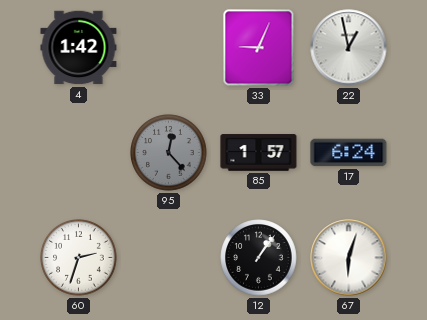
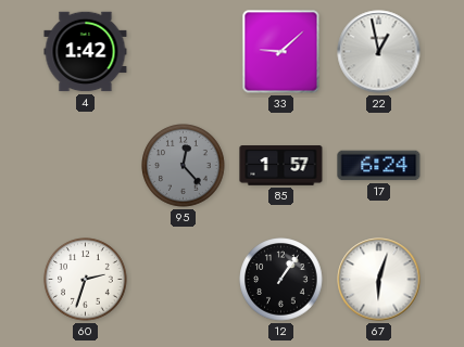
33: 9:04 -> 9:08 (281, 52)
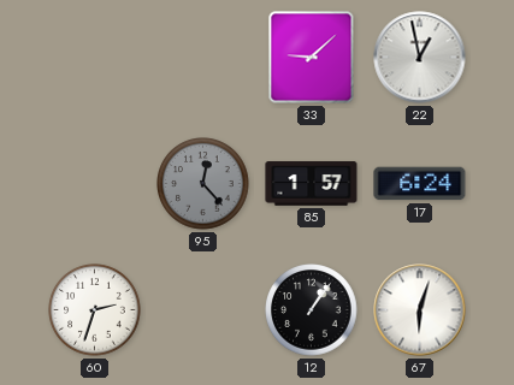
4: 1:42 -> none (86, 52)
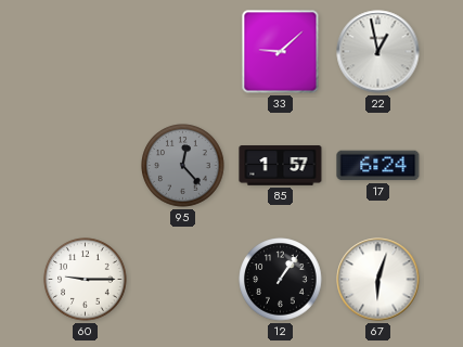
60: 2:33 -> 9:15 (86, 280)
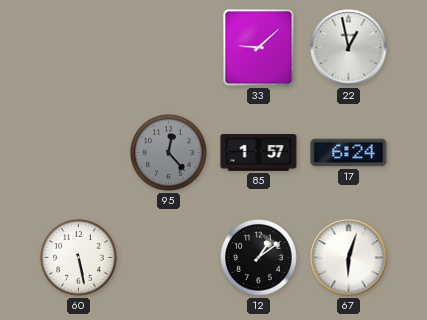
60: 9:15 -> 5:28 (79, 258)
12: 1:06 -> 1:09 (259, 258)
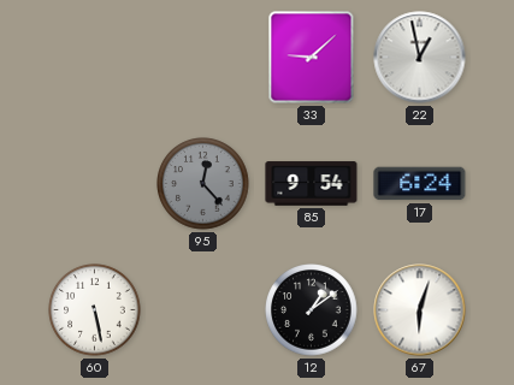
85: 1:57 -> 9:54 (312, 184)
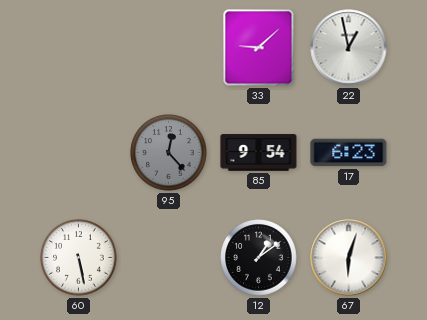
17: 6:24 -> 6:23 (349, 153)
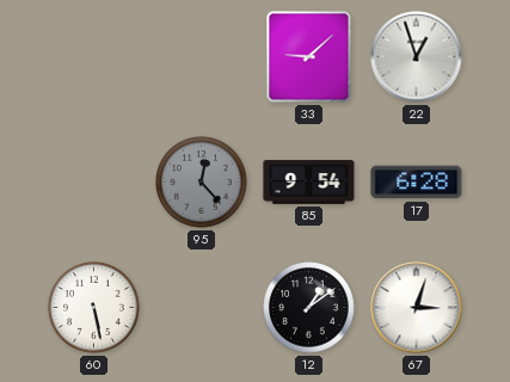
22: 12:58 -> 12:57 (417, 57)
17: 6:23 -> 6:28 (417, 183)
67: 6:03 -> 3:03 (417, 308)
